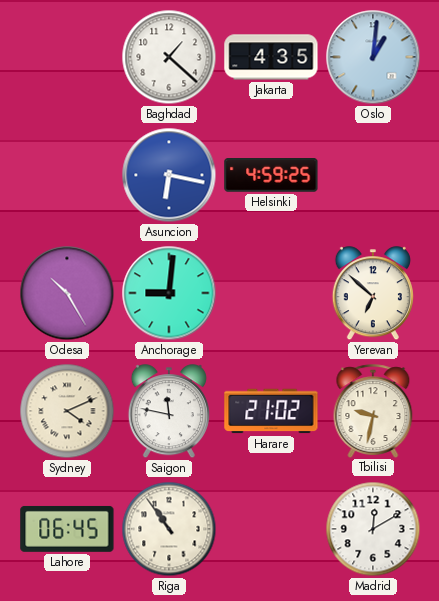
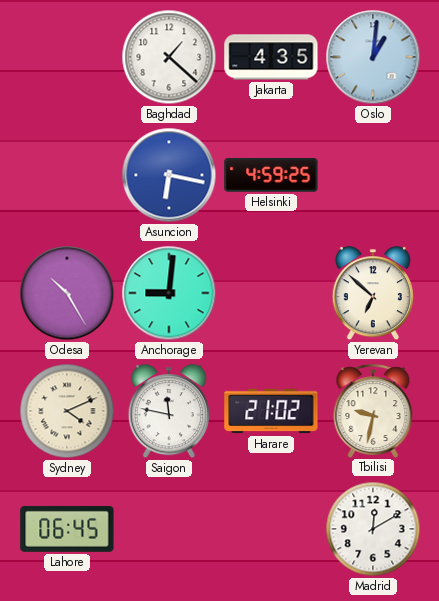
Riga: 10:54 -> none (169, 529)
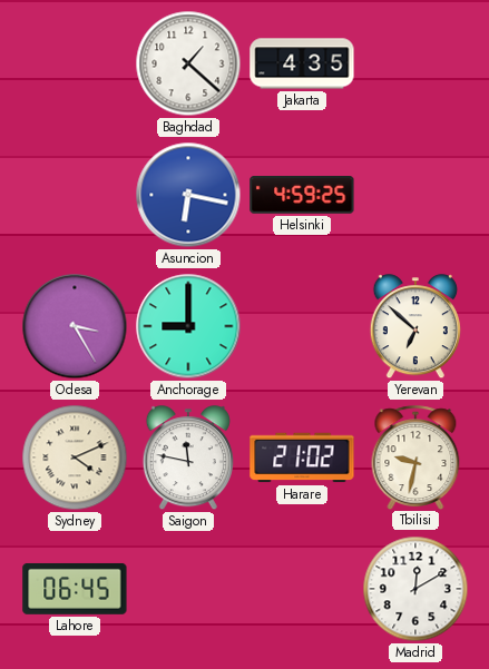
Oslo: 1:01 -> none (373, 57)
Odesa: 10:25 -> 3:25 (75, 326)
Anchorage: 9:01 -> 9:00 (188, 326)
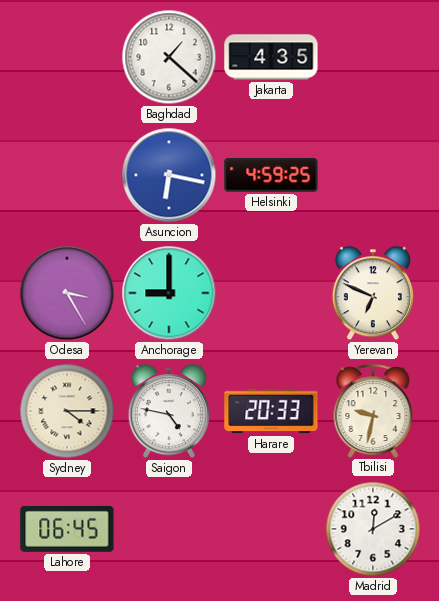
Yerevan: 6:52 -> 6:49 (373, 294)
Sydney: 4:11 -> 4:15 (67, 411)
Saigon: 11:47 -> 4:47 (169, 412)
Harare: 21:02 -> 20:33 (271, 411)
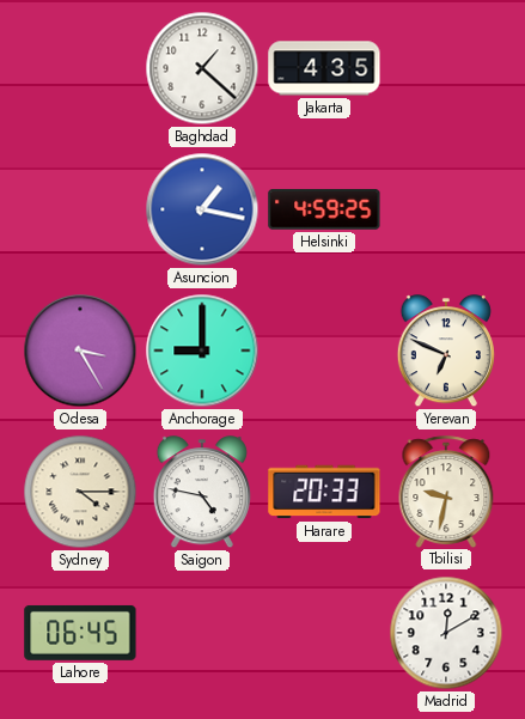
Asuncion: 6:17 -> 1:17 (202, 209)
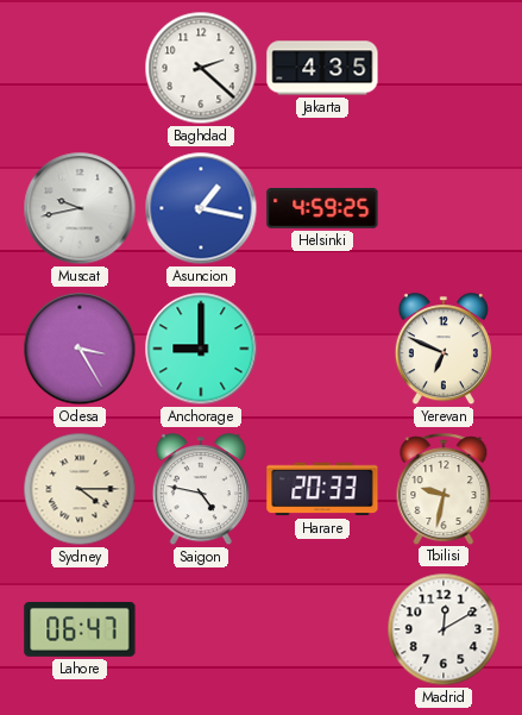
Baghdad: 1:22 -> 2:22 (201, 68)
Muscat: none -> 9:43 (80, 208)
Lahore: 06:45 -> 06:47 (80, 629)
